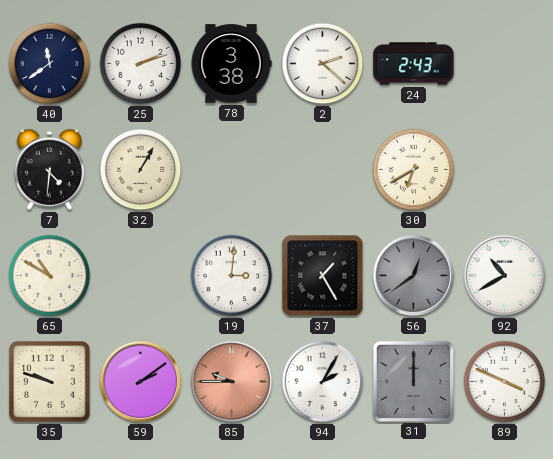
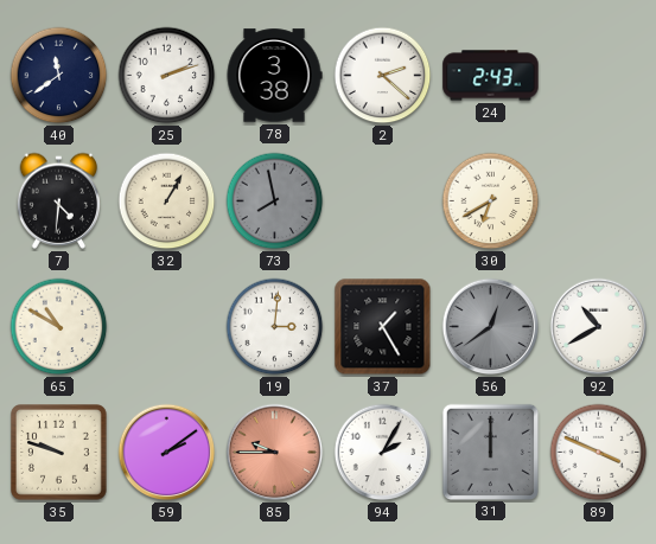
73: none -> 7:58 (275, 201)
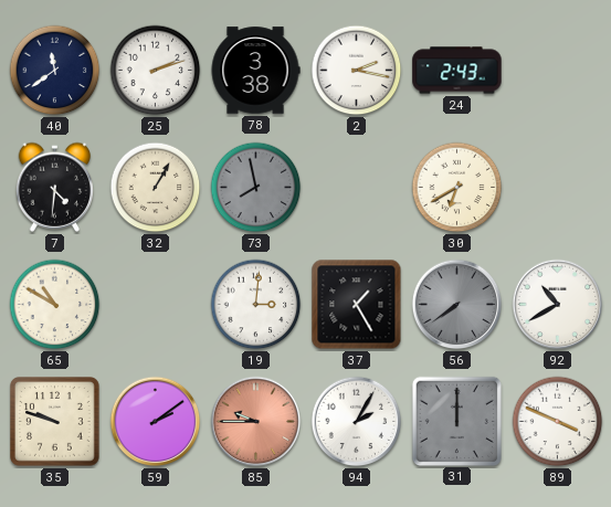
2: 2:22 -> 2:17 (357, 71)
56: 12:39 -> 7:39 (457, 305)
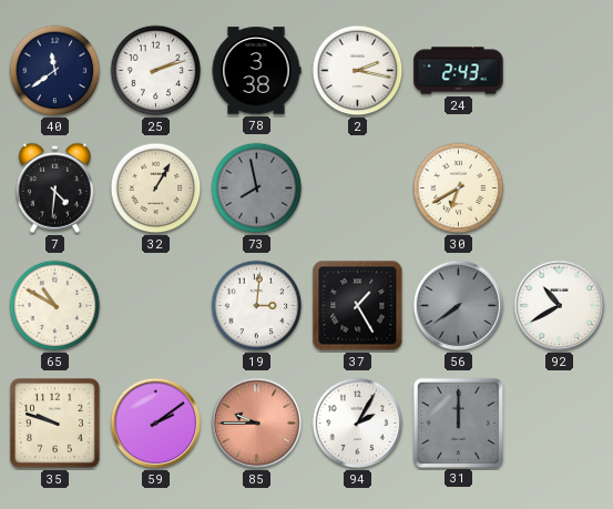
89: 3:49 -> none (558, 422)
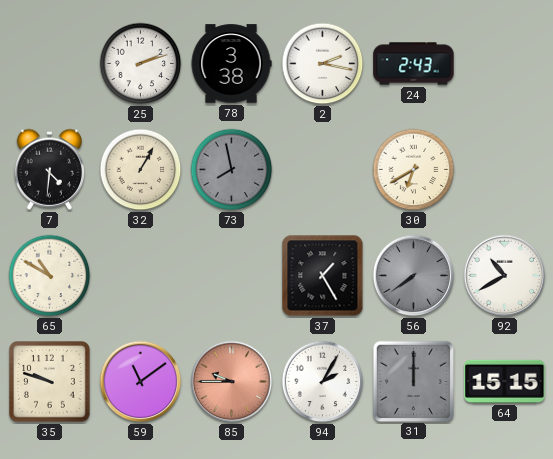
40: 11:39 -> none (55, 71)
19: 3:01 -> none (257, 306)
59: 2:09 -> 11:09 (141, 382)
64: none -> 15:15 (505, 381)
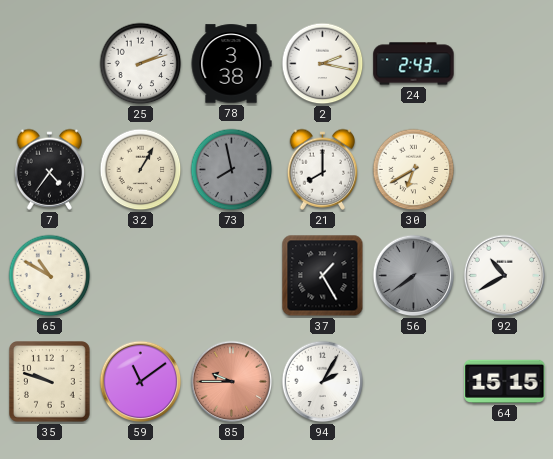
7: 4:31 -> 4:36 (50, 169)
21: none -> 8:00 (323, 169)
31: 12:00 -> none (413, 381)
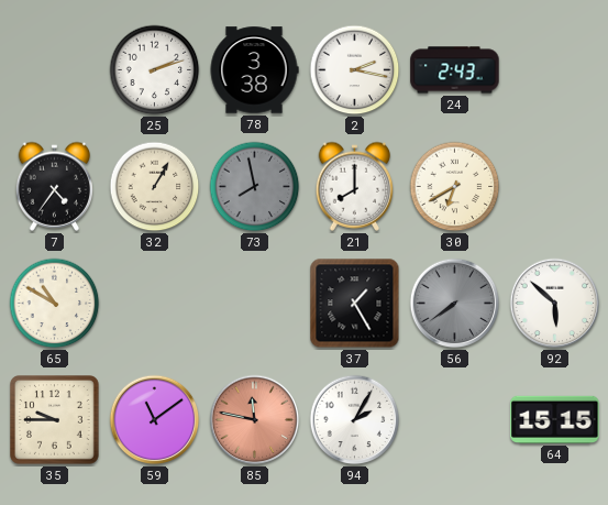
92: 10:40 -> 5:52 (555, 304)
35: 9:48 -> 9:45 (55, 420)
85: 9:45 -> 11:47 (255, 420)
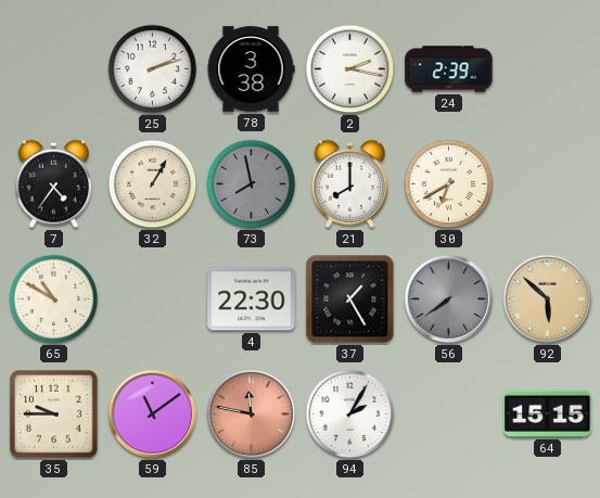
24: 2:43 -> 2:39 (449, 69)
4: none -> 22:30 (252, 299)
92 dial: white -> champagne (548, 299)
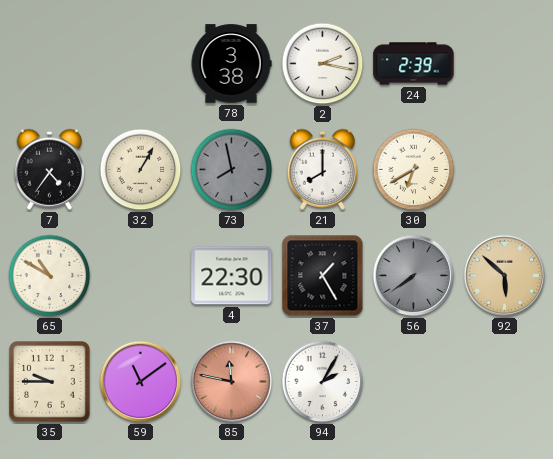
25: 2:12 -> none (153, 69)
64: 15:15 -> none (548, 413)
